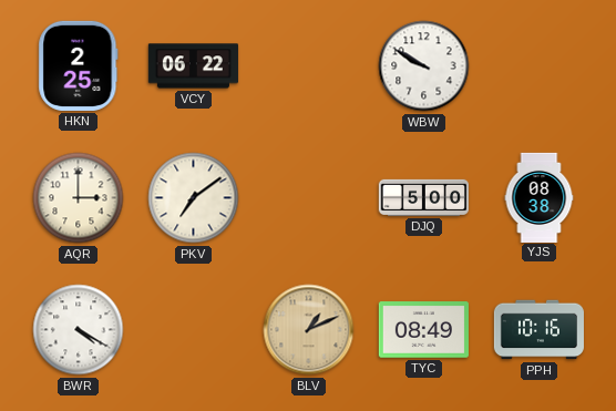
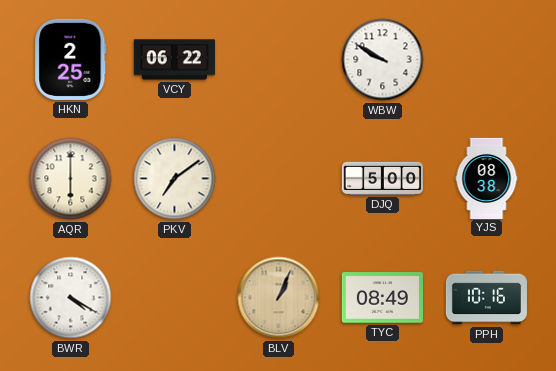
AQR: 3:00 -> 6:00 (71, 179)
BLV: 1:11 -> 1:04 (279, 298)
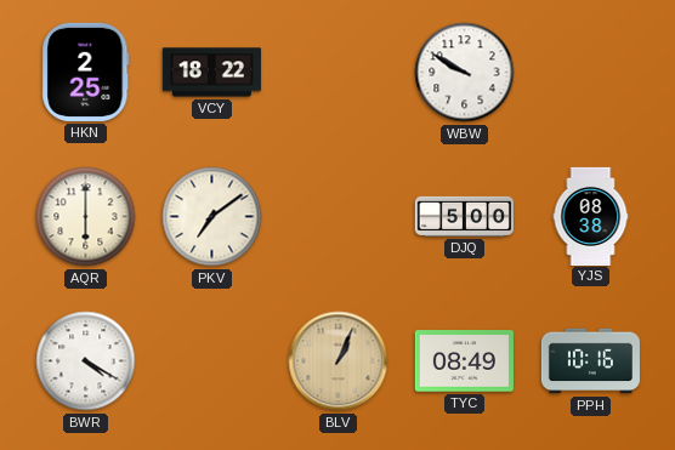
VCY: 06:22 -> 18:22 (211, 73)
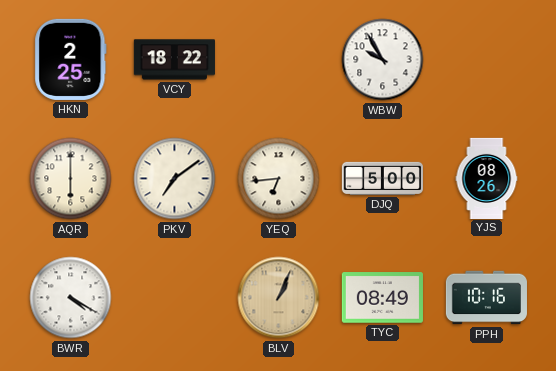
WBW: 9:50 -> 9:55 (383, 60)
YEQ: none -> 6:44 (279, 179)
YJS: 08:38 -> 08:26 (487, 178)
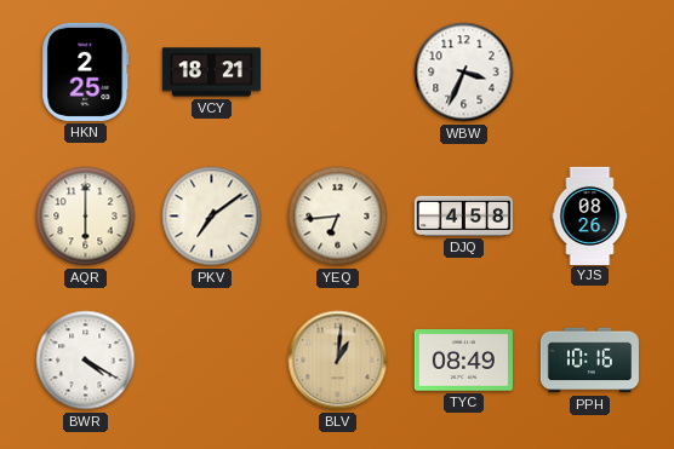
VCY: 18:22 -> 18:21 (211, 73)
WBW: 9:55 -> 3:34 (464, 73)
DJQ: 5:00 -> 4:58 (463, 215)
BLV: 1:04 -> 1:01 (338, 361)
